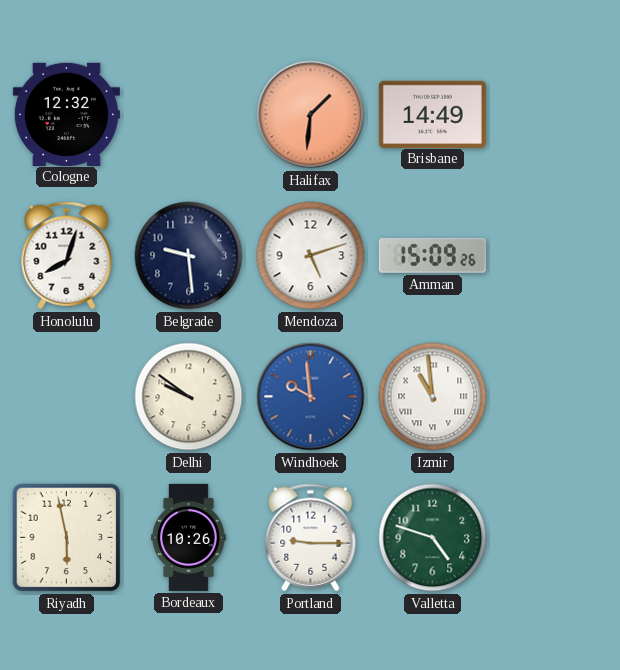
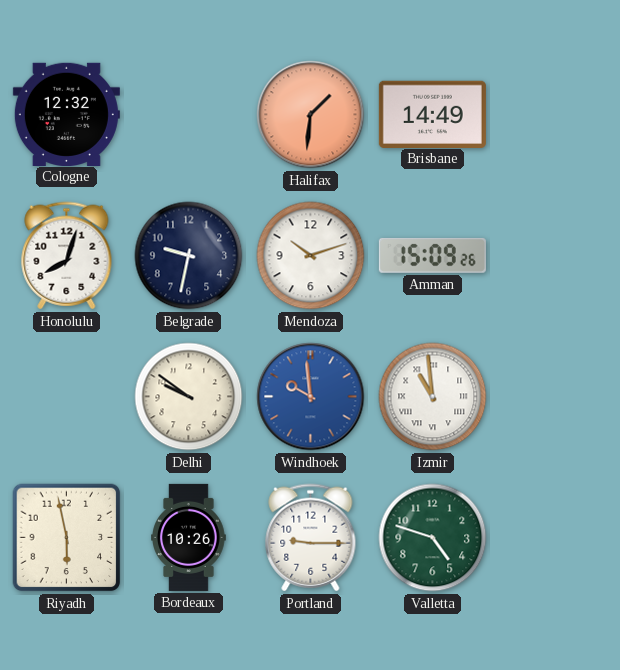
Belgrade: 9:29 -> 9:32 (189, 256)
Mendoza: 5:12 -> 10:12 (311, 256)
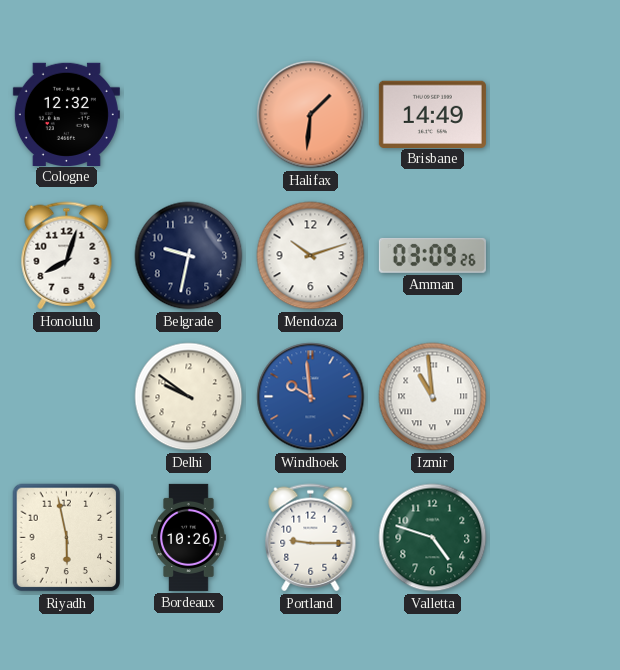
Amman: 15:09 -> 03:09 (432, 255)
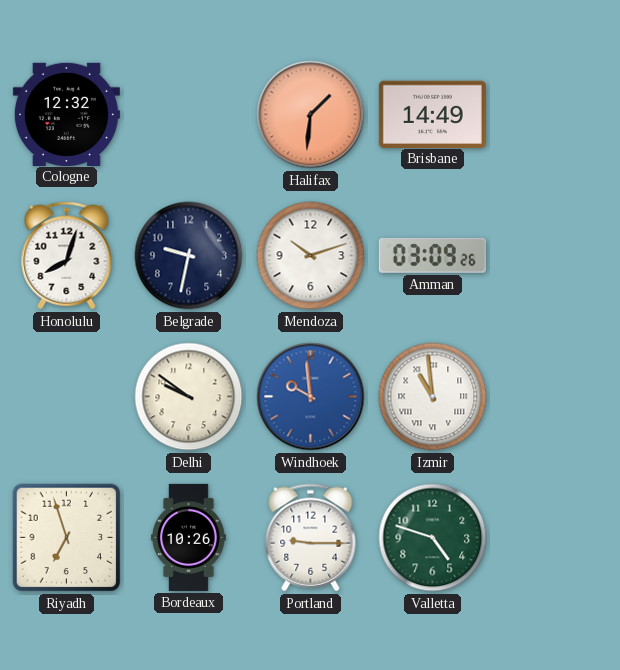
Riyadh: 5:58 -> 6:57 (67, 538)
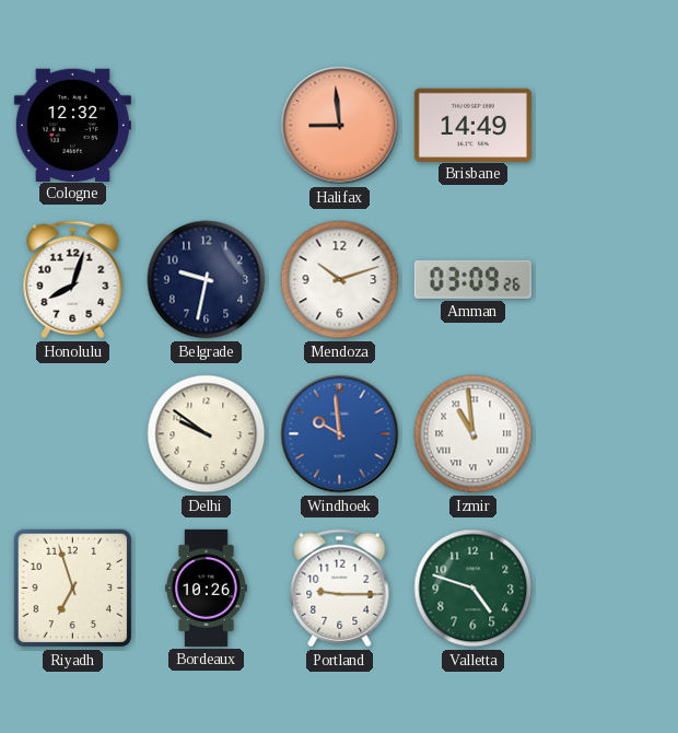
Halifax: 1:31 -> 8:59 (340, 126)
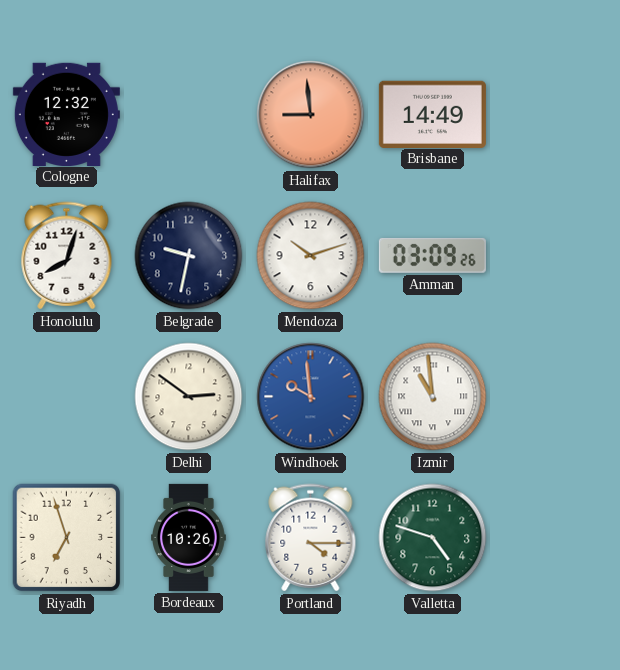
Delhi: 9:51 -> 2:51 (189, 397)
Portland: 9:15 -> 4:15 (311, 538)
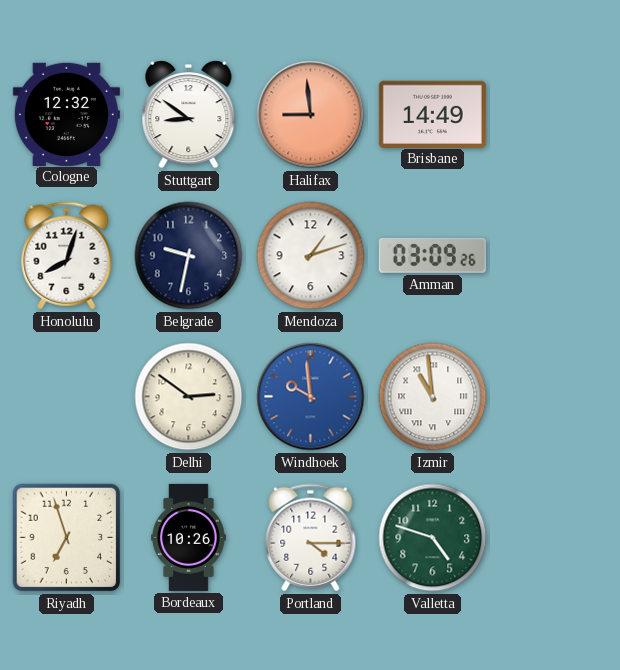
Stuttgart: none -> 8:51 (189, 115)
Mendoza: 10:12 -> 1:12 (311, 256)
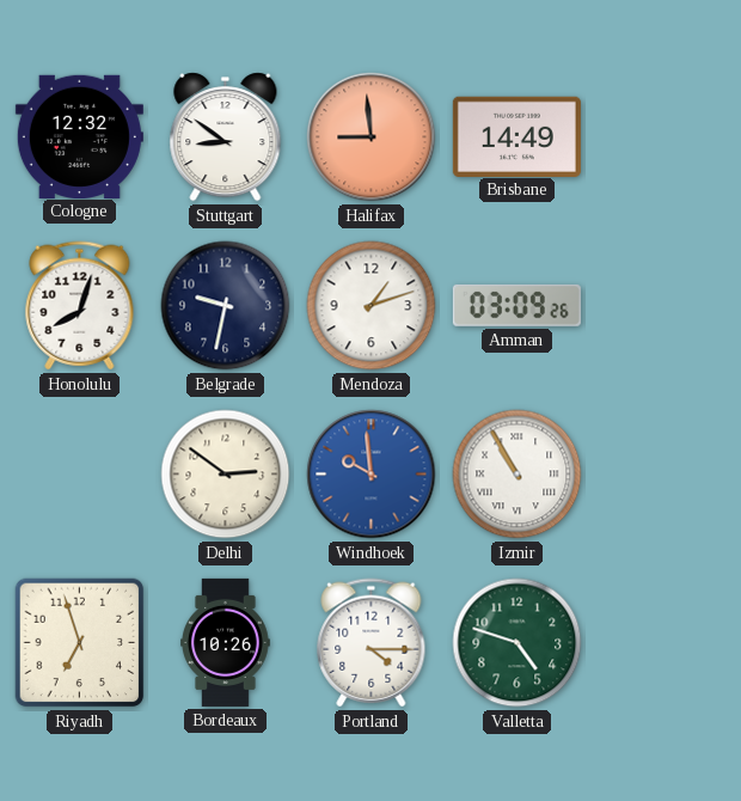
Izmir: 10:59 -> 10:55 (518, 475)
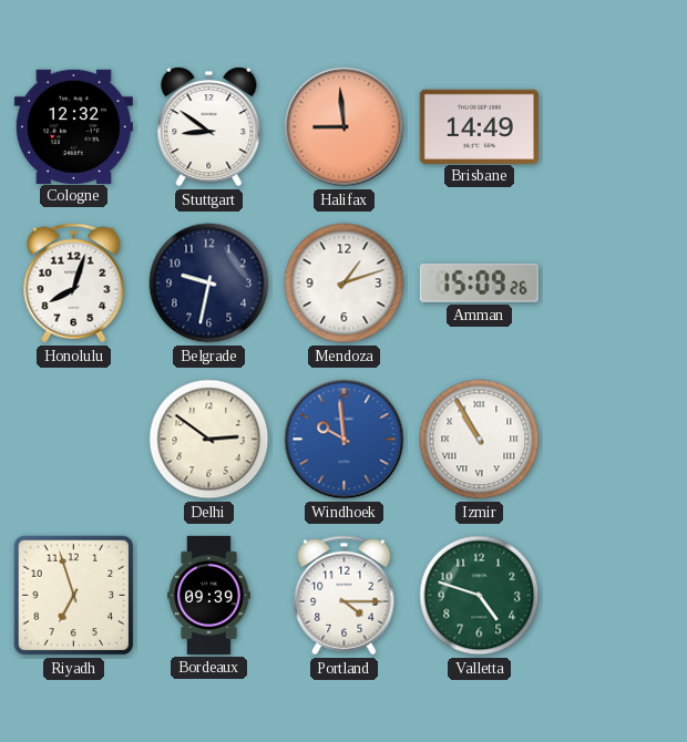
Amman: 03:09 -> 15:09 (479, 282)
Bordeaux: 10:26 -> 09:39 (209, 595)
